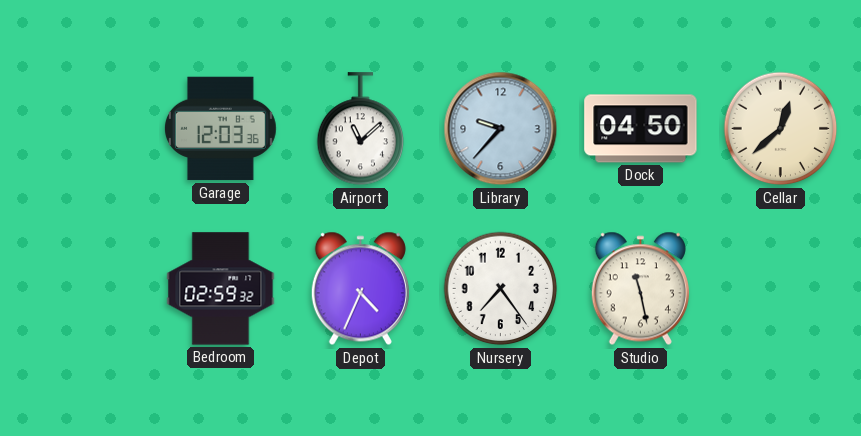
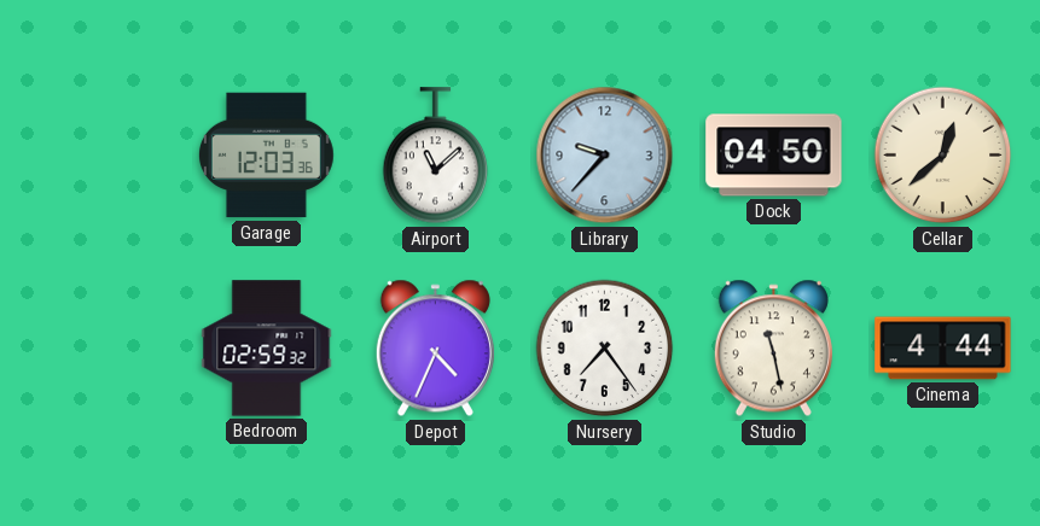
Cinema: none -> 4:44 (943, 349)
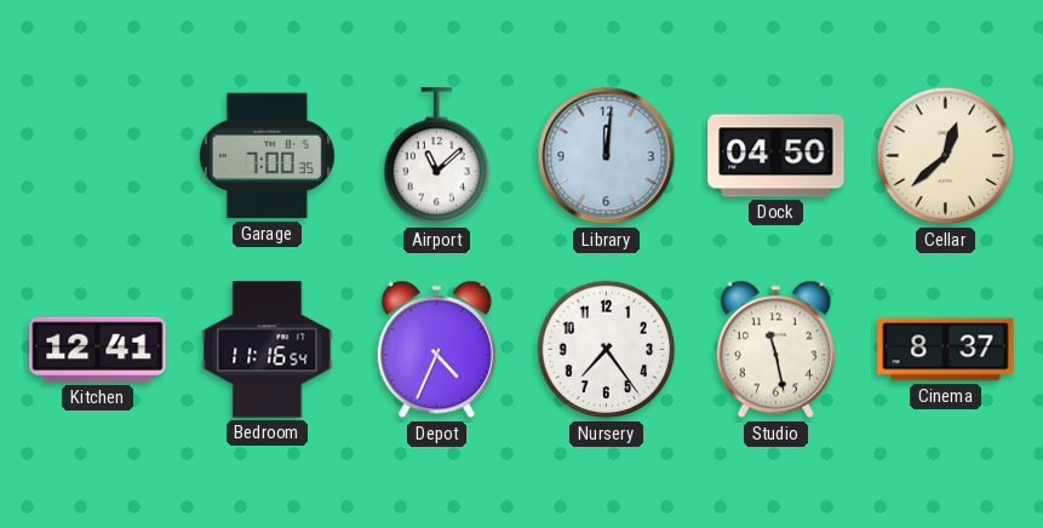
Garage: 12:03 -> 7:00 (267, 156)
Library: 9:37 -> 12:01 (607, 156)
Kitchen: none -> 12:41 (98, 350)
Bedroom: 02:59 -> 11:16 (268, 350)
Cinema: 4:44 -> 8:37 (946, 350)
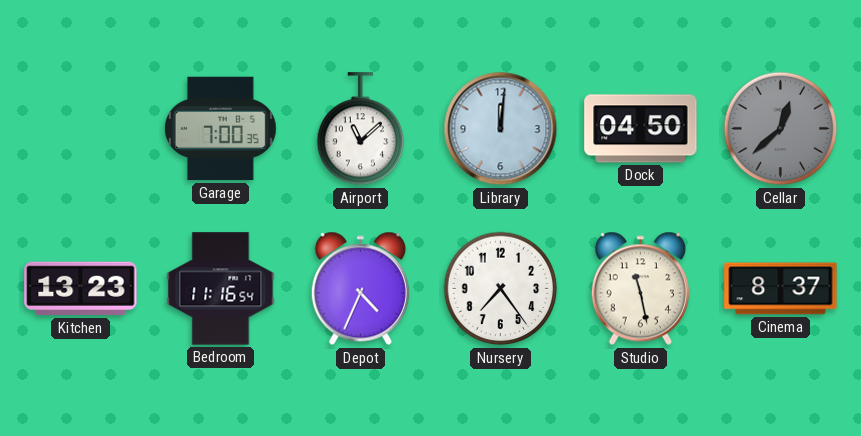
Cellar dial: cream -> grey (781, 129)
Kitchen: 12:41 -> 13:23 (81, 289)
